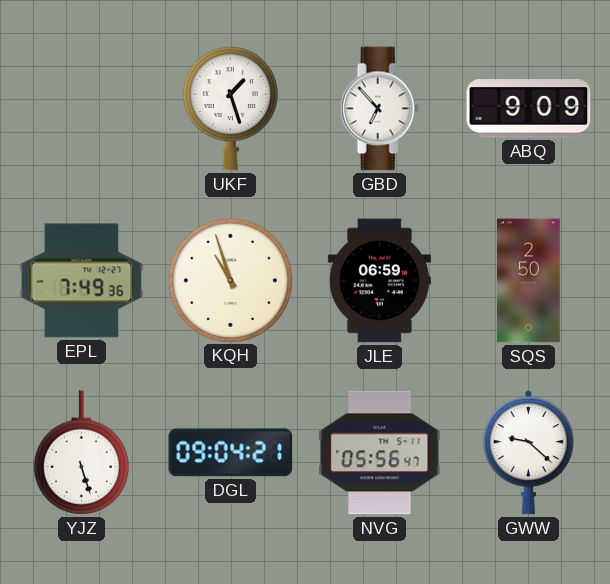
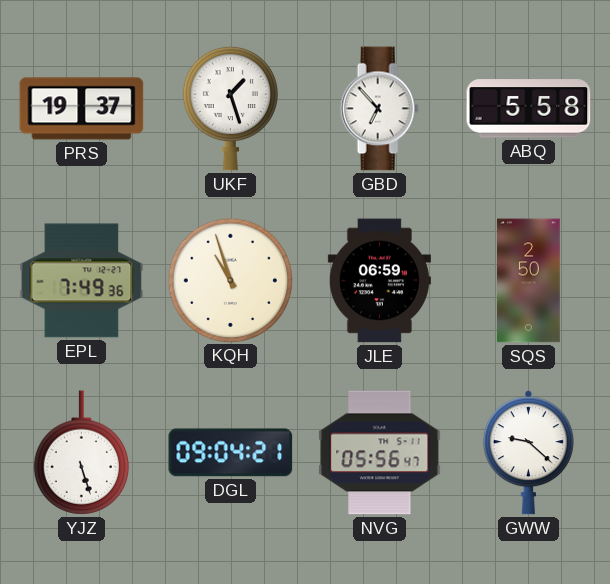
PRS: none -> 19:37 (82, 109)
ABQ: 9:09 -> 5:58 (529, 109)
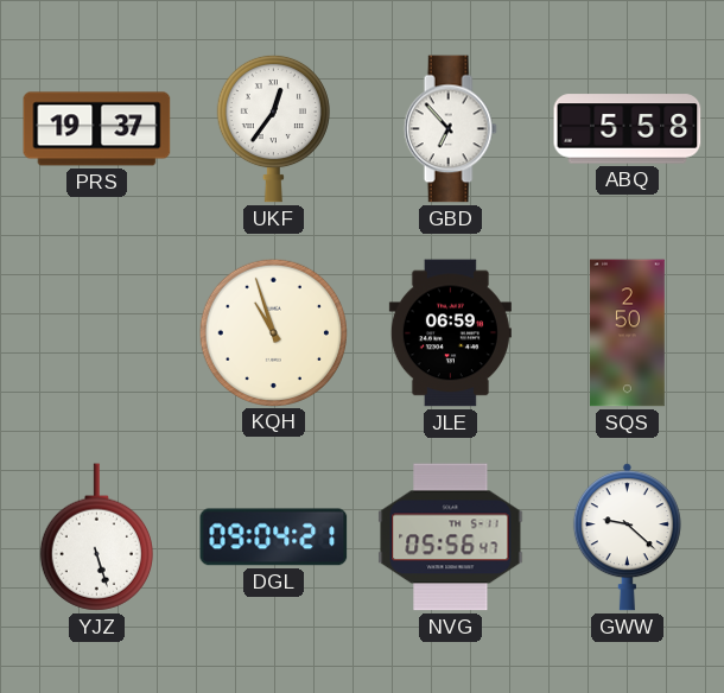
UKF: 1:27 -> 12:36 (273, 128)
EPL: 7:49 -> none (82, 281)
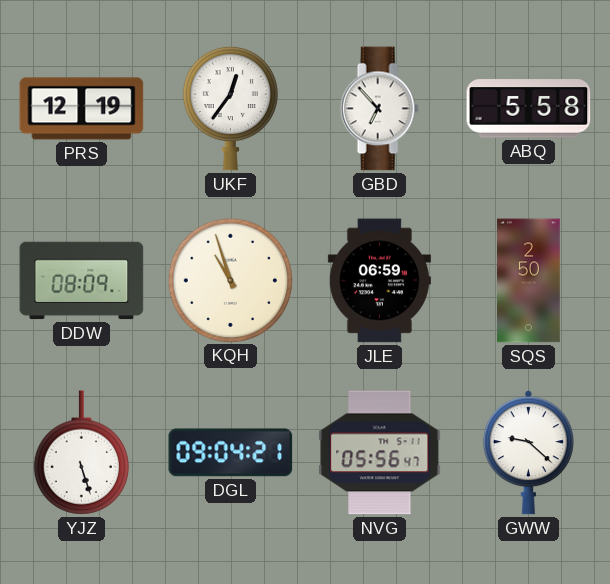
PRS: 19:37 -> 12:19 (82, 109)
DDW: none -> 08:09 (82, 281)
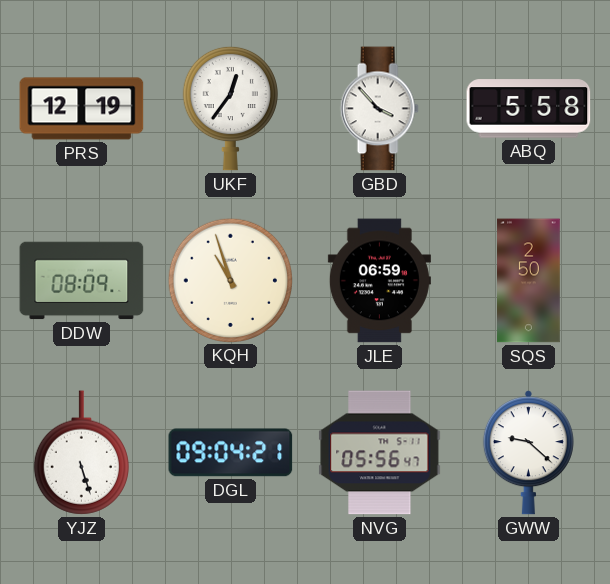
GBD: 6:53 -> 3:53 (379, 109)
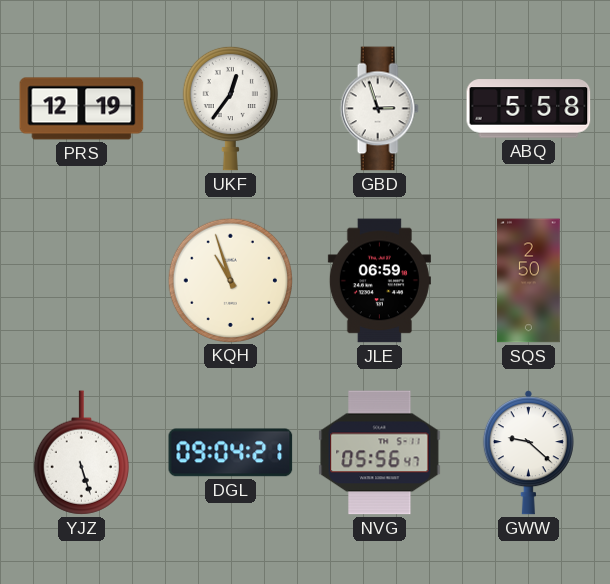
GBD: 3:53 -> 2:57 (379, 109)
DDW: 08:09 -> none (82, 281)
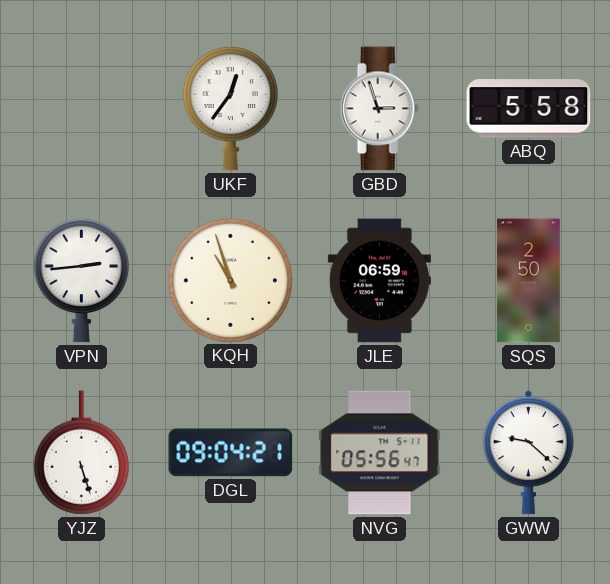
PRS: 12:19 -> none (82, 109)
VPN: none -> 2:44 (81, 280)
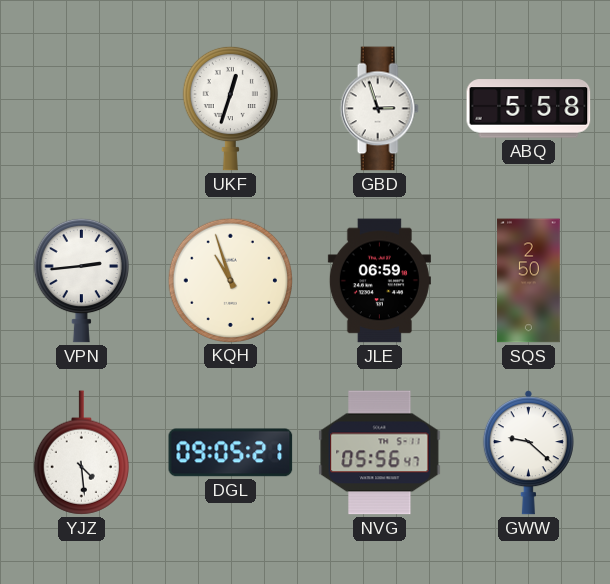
UKF: 12:36 -> 12:33 (230, 108)
YJZ: 5:27 -> 4:29 (81, 453)
DGL: 09:04 -> 09:05 (231, 453)
